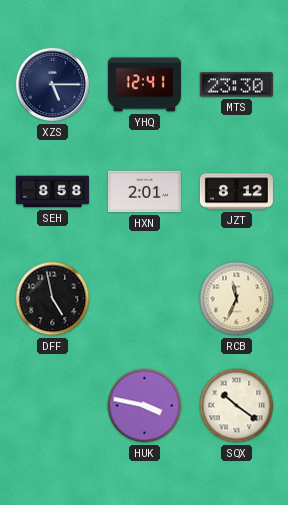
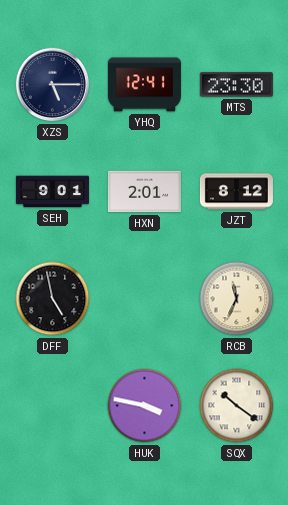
SEH: 8:58 -> 9:01 (52, 192)
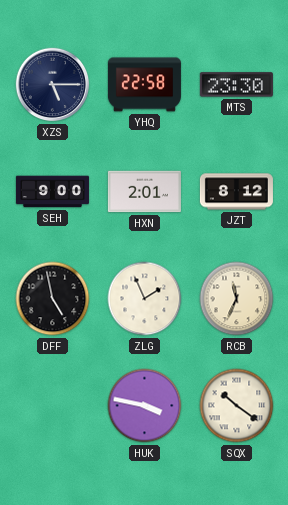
YHQ: 12:41 -> 22:58 (144, 85)
SEH: 9:01 -> 9:00 (52, 192)
ZLG: none -> 1:56 (145, 299)
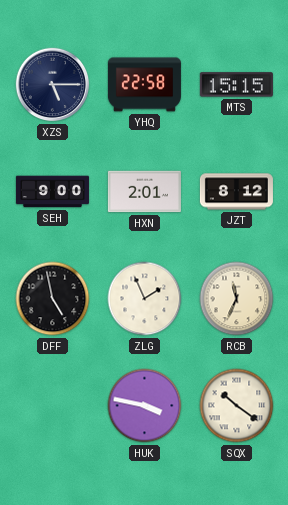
MTS: 23:30 -> 15:15 (236, 85)
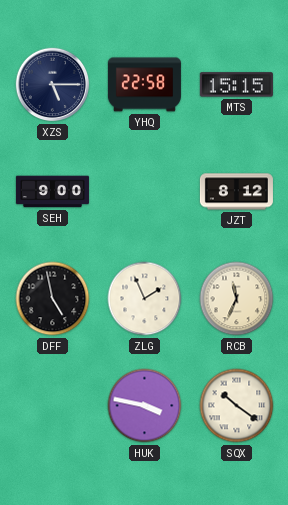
HXN: 2:01 -> none (144, 192)
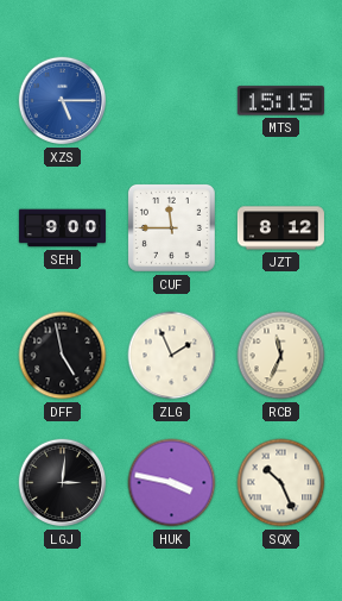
XZS dial: navy -> blue (63, 101)
YHQ: 22:58 -> none (144, 85)
CUF: none -> 11:45 (171, 227)
LGJ: none -> 3:01 (63, 483)
SQX: 10:21 -> 10:26 (281, 483)
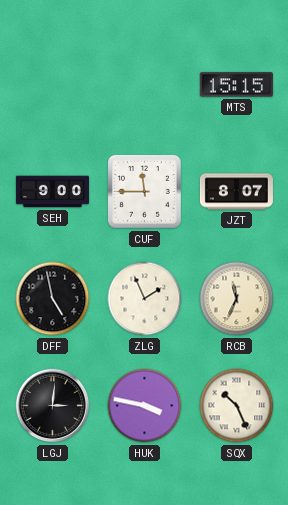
XZS: 5:15 -> none (63, 101)
JZT: 8:12 -> 8:07 (236, 192)
